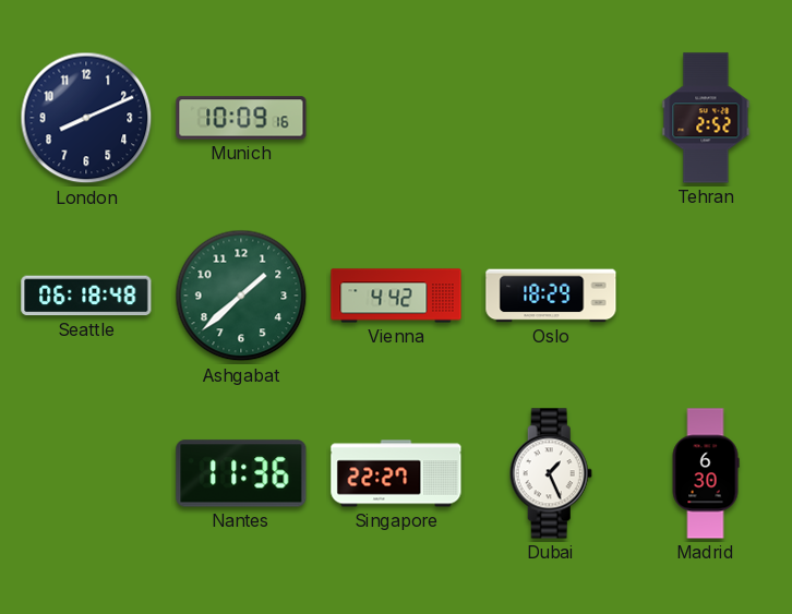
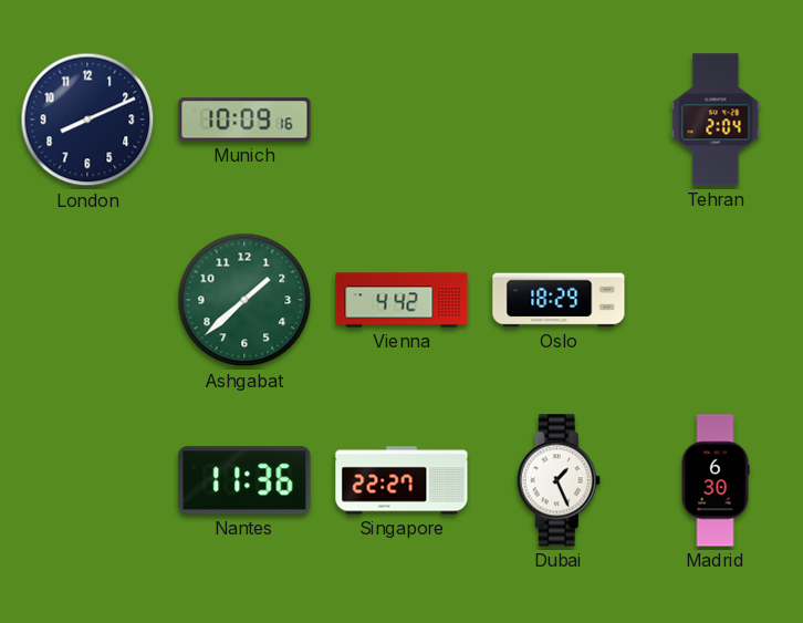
Tehran: 2:52 -> 2:04 (716, 120)
Seattle: 06:18 -> none (86, 296)
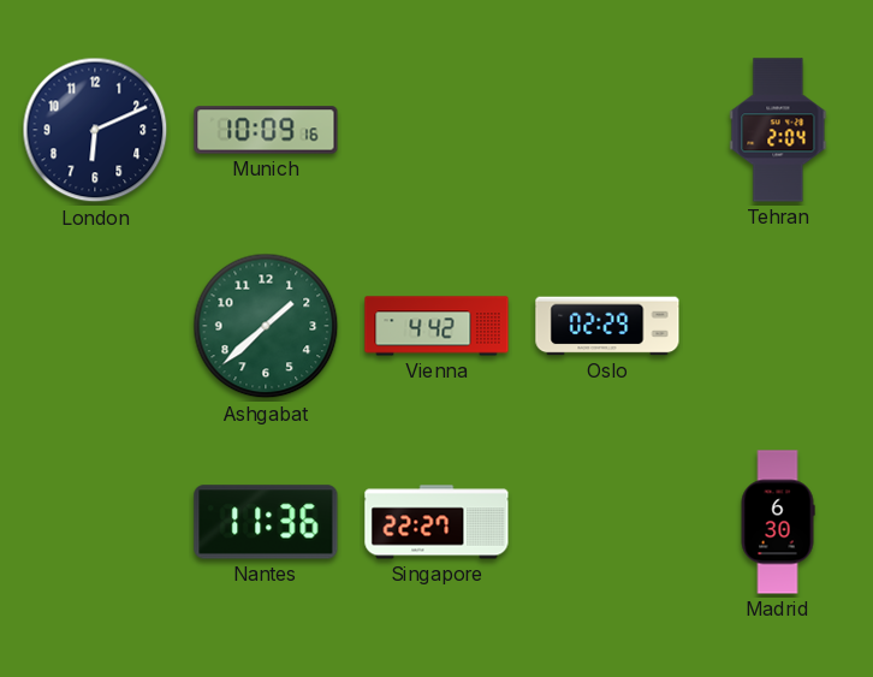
London: 8:11 -> 6:11 (95, 130)
Oslo: 18:29 -> 02:29 (607, 326)
Dubai: 1:26 -> none (559, 480)
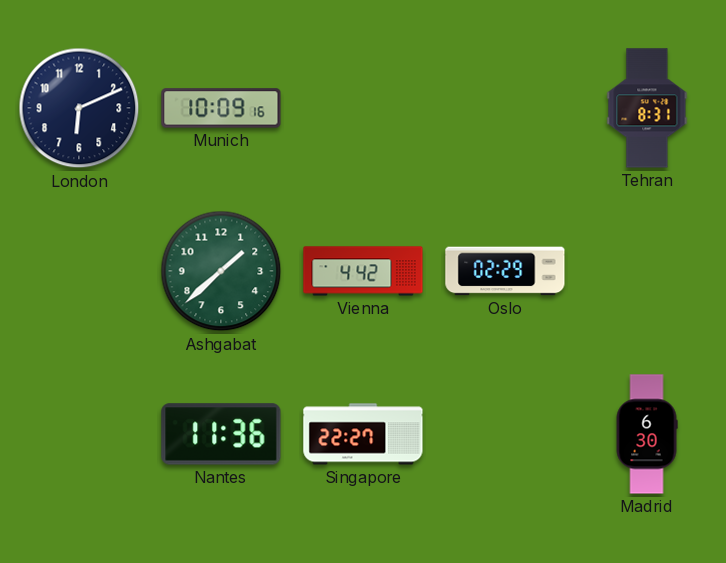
Tehran: 2:04 -> 8:31 (647, 108)
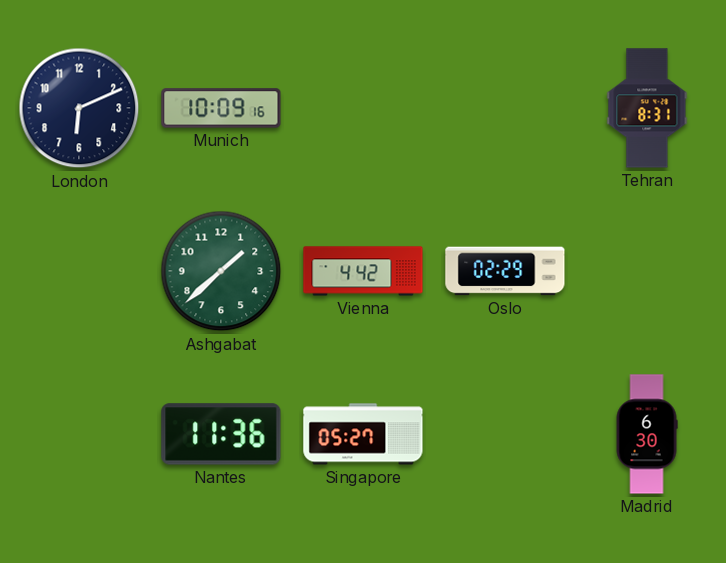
Singapore: 22:27 -> 05:27 (363, 434)
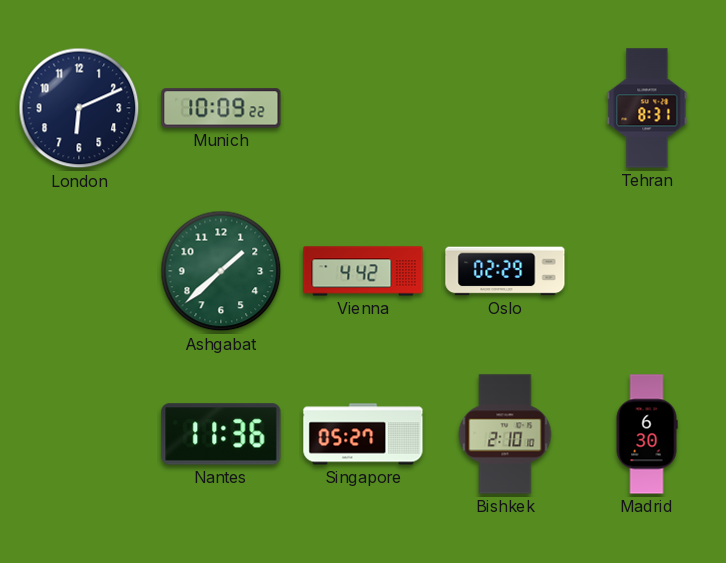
Munich: 10:09:16 -> 10:09:22 (221, 108)
Bishkek: none -> 2:10 (505, 434)
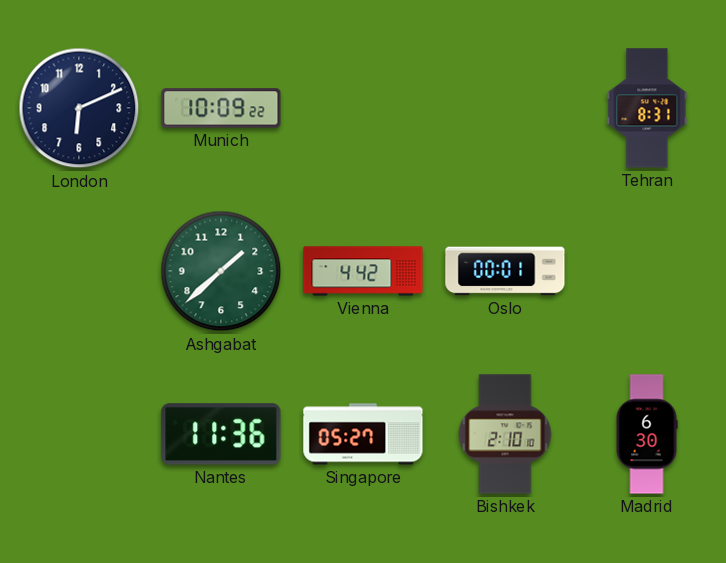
Oslo: 02:29 -> 00:01 (505, 271)
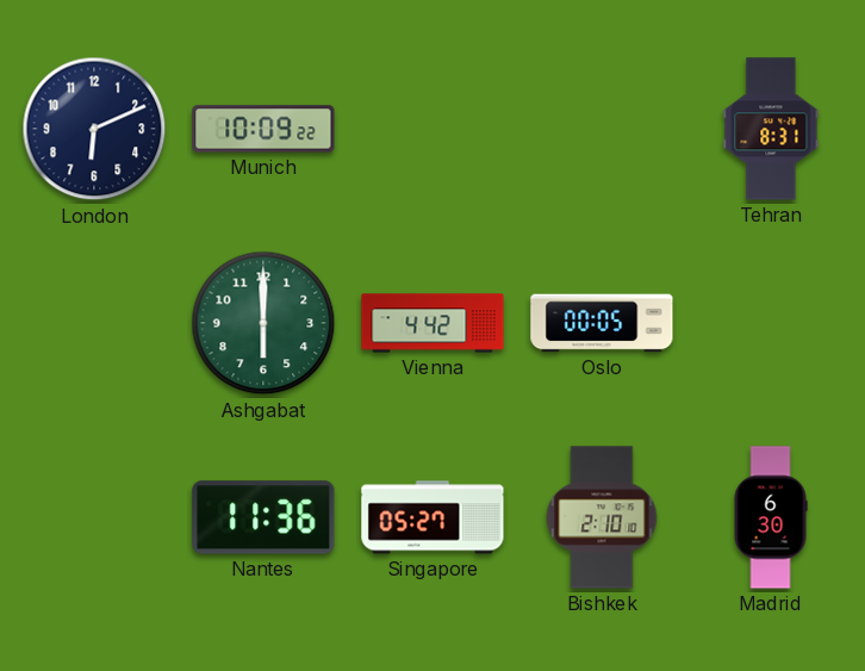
Ashgabat: 1:38 -> 6:00 (263, 323)
Oslo: 00:01 -> 00:05 (602, 323)
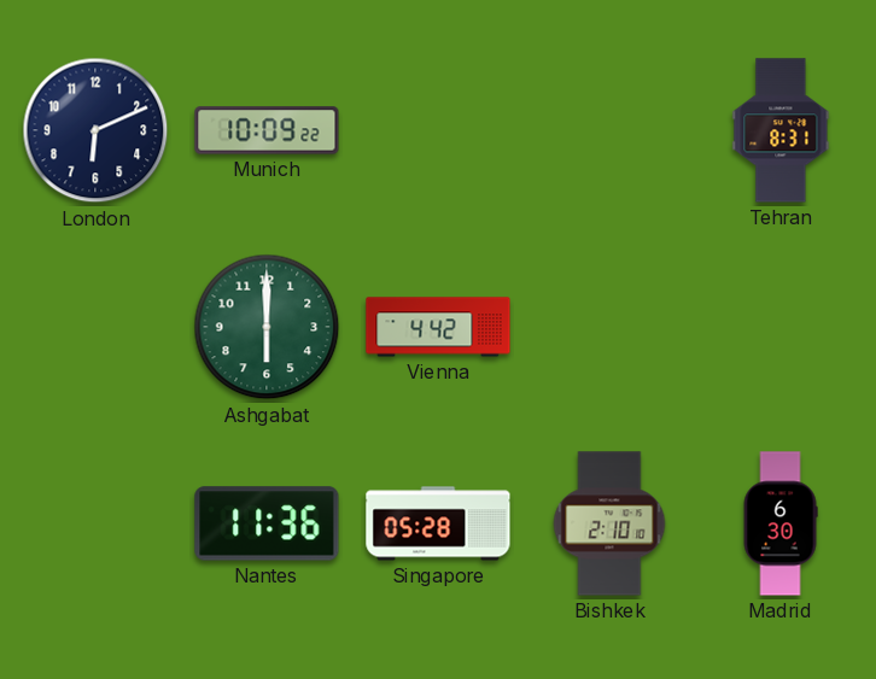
Oslo: 00:05 -> none (602, 323)
Singapore: 05:27 -> 05:28 (438, 523)
